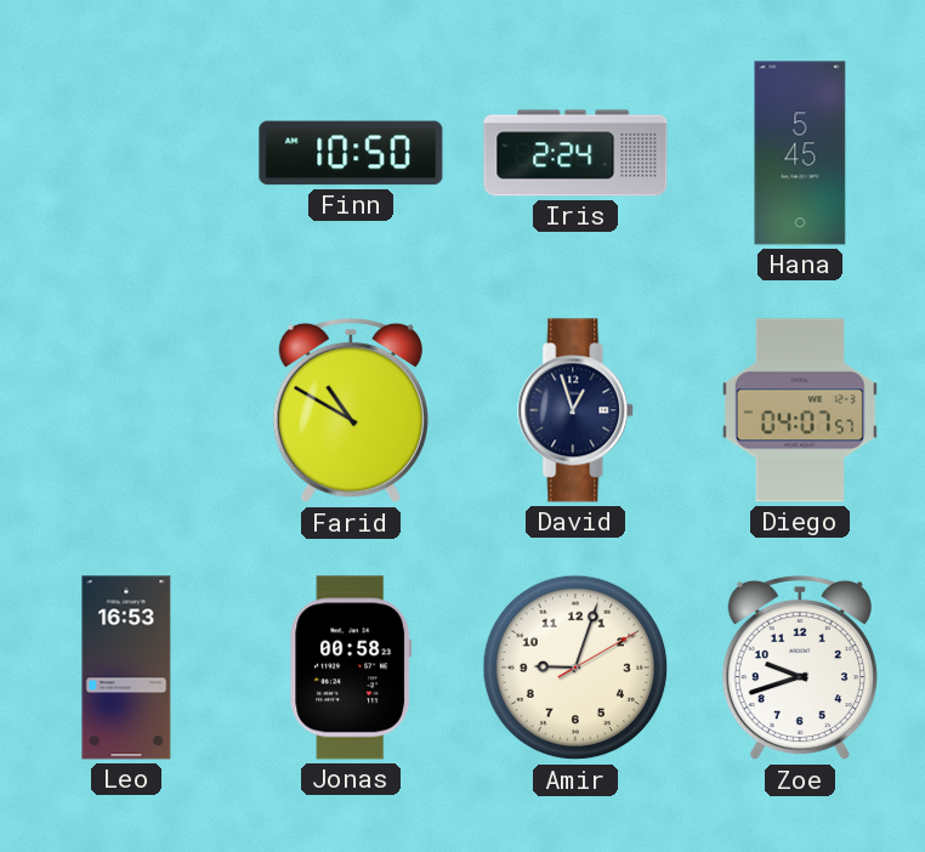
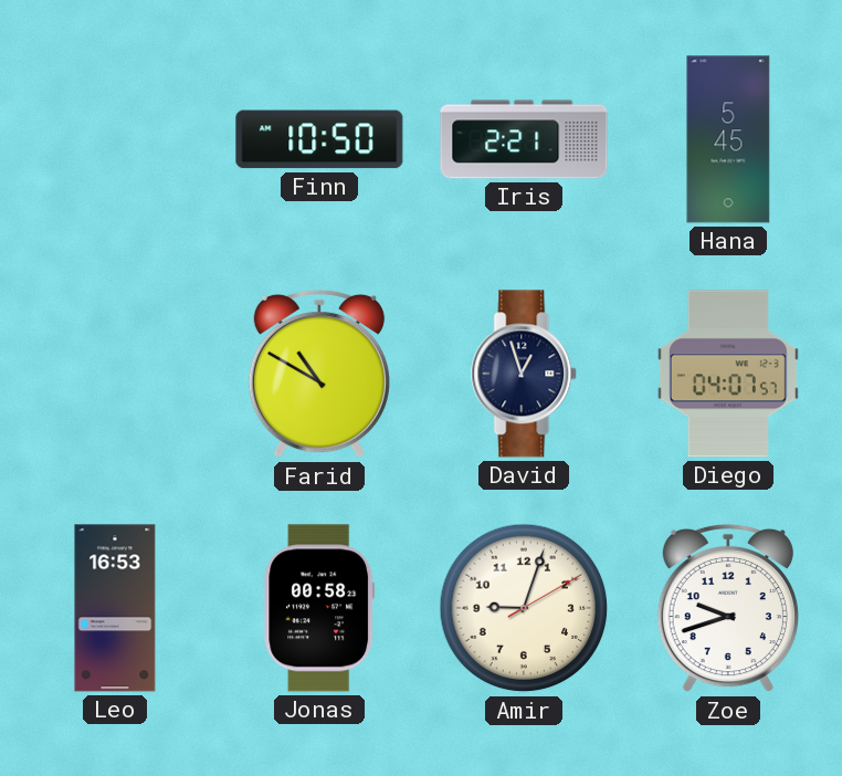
Iris: 2:24 -> 2:21 (524, 139)
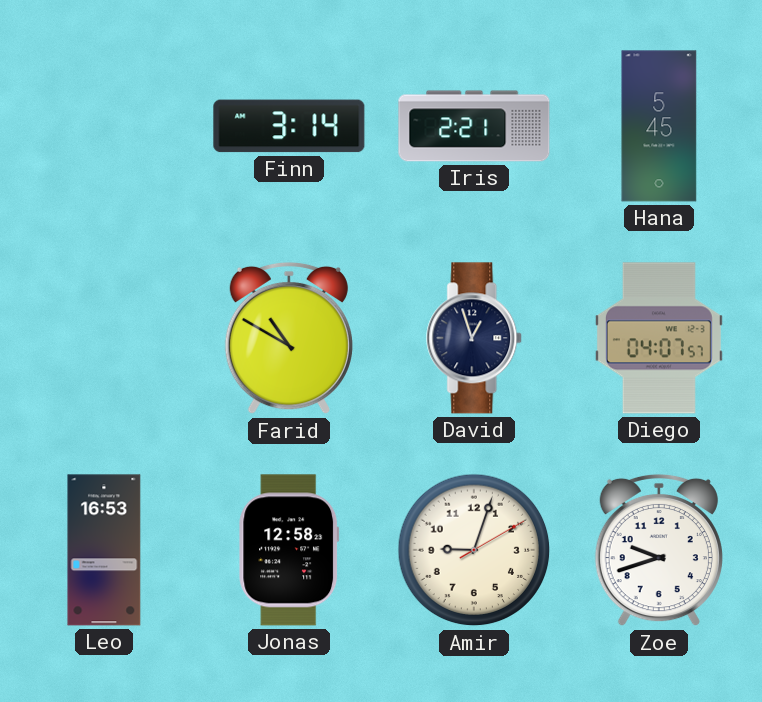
Finn: 10:50 -> 3:14 (289, 126)
Jonas: 00:58 -> 12:58 (289, 550)
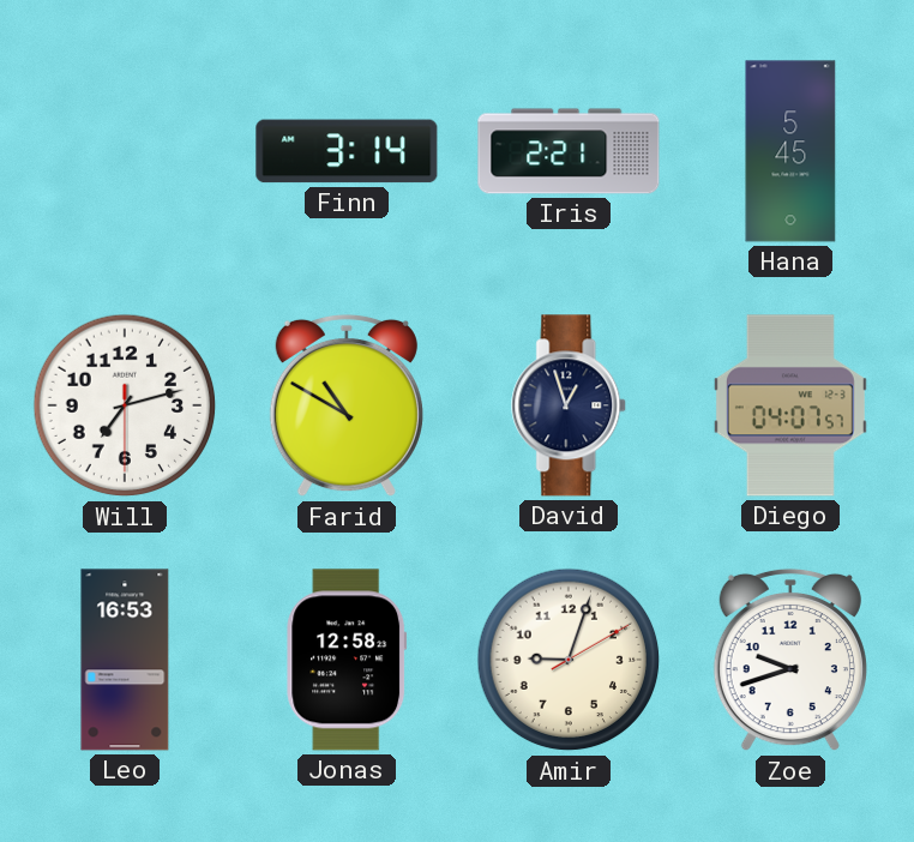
Will: none -> 7:12 (125, 405)
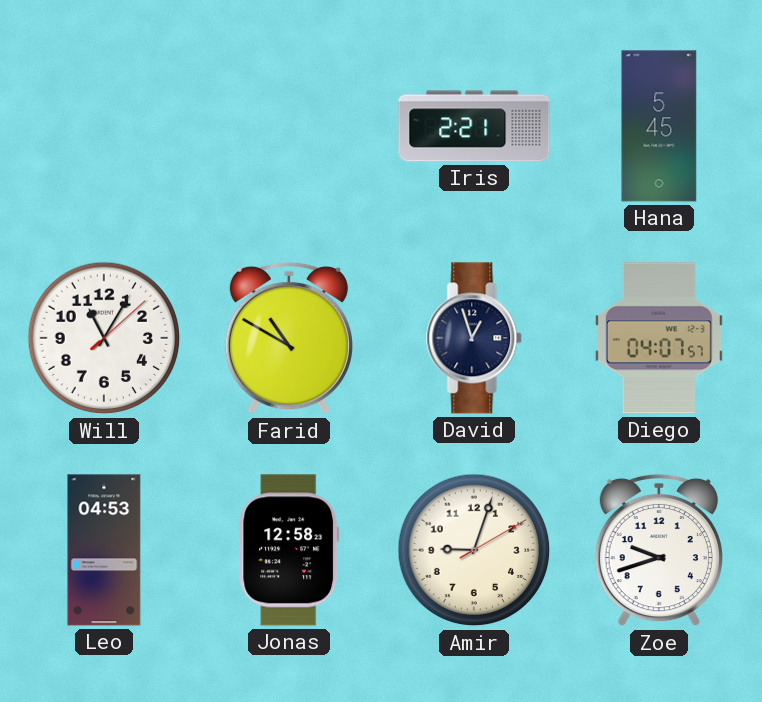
Finn: 3:14 -> none (347, 151)
Will: 7:12 -> 11:05 (104, 338)
Leo: 16:53 -> 04:53 (104, 550)
